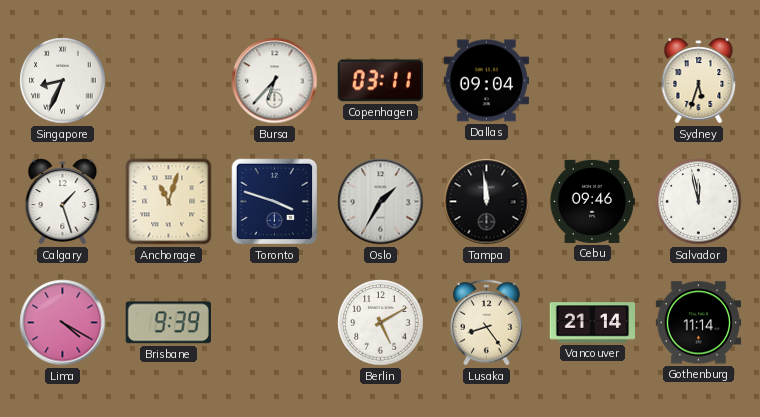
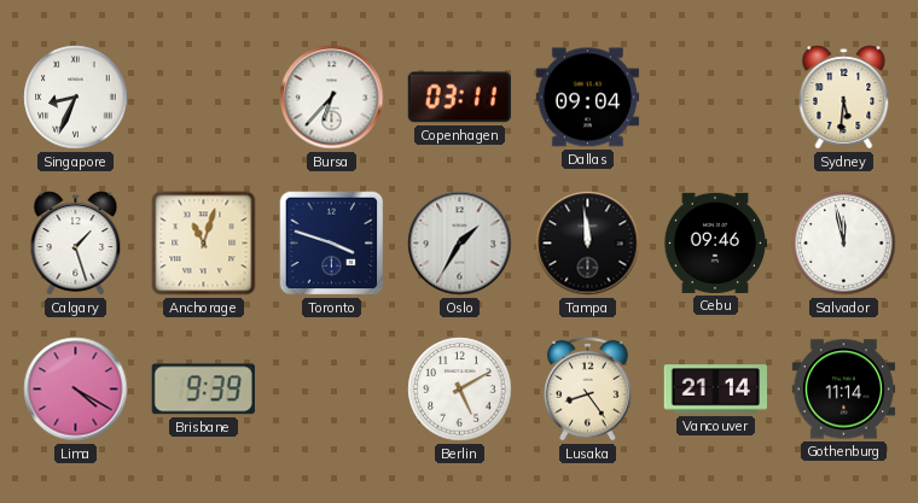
Sydney: 5:33 -> 5:31 (844, 98)
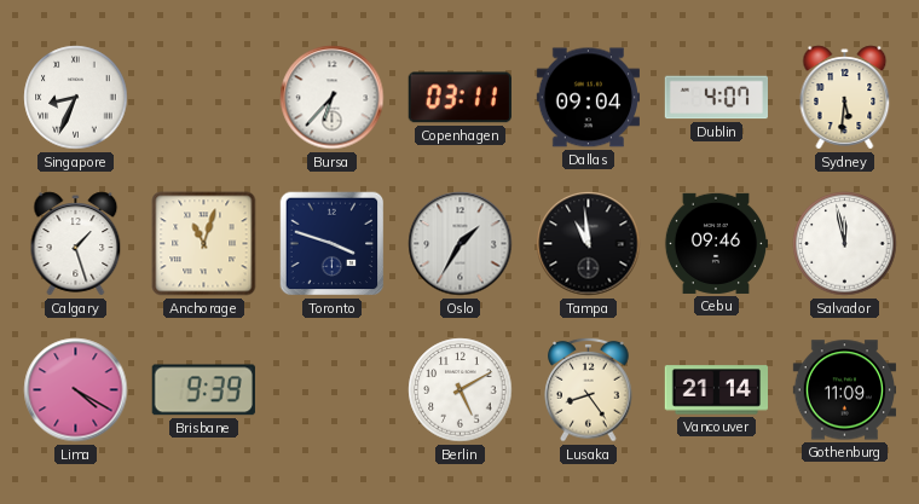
Dublin: none -> 4:07 (716, 98)
Tampa: 11:59 -> 10:59 (589, 244)
Gothenburg: 11:14 -> 11:09 (845, 390)
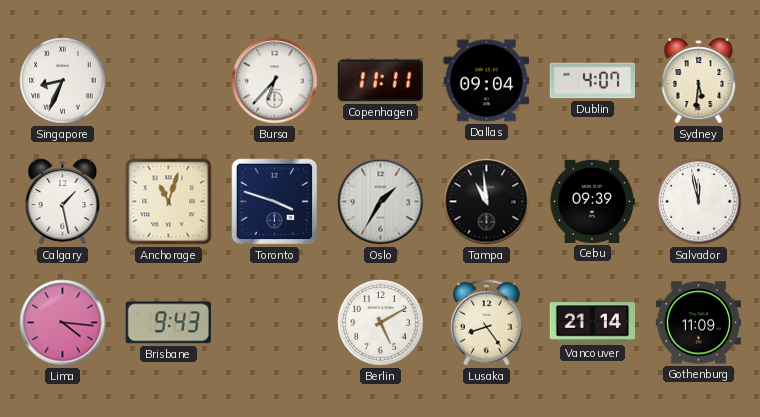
Copenhagen: 03:11 -> 11:11 (380, 81)
Calgary: 1:27 -> 1:28 (63, 202)
Cebu: 09:46 -> 09:39 (591, 201)
Lima: 4:20 -> 4:16 (63, 323)
Brisbane: 9:39 -> 9:43 (168, 323)
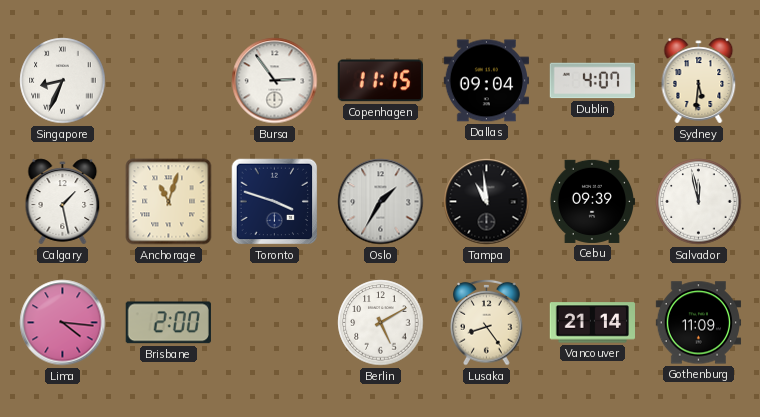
Bursa: 6:37 -> 2:54 (275, 81)
Copenhagen: 11:11 -> 11:15 (380, 81)
Brisbane: 9:43 -> 2:00 (168, 323)
